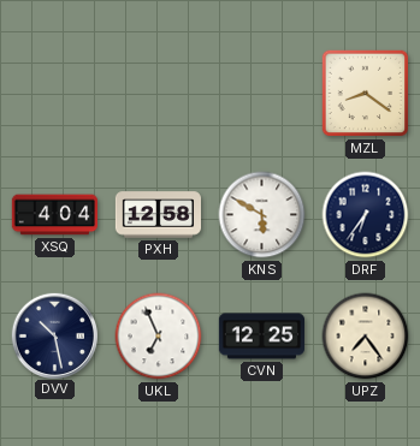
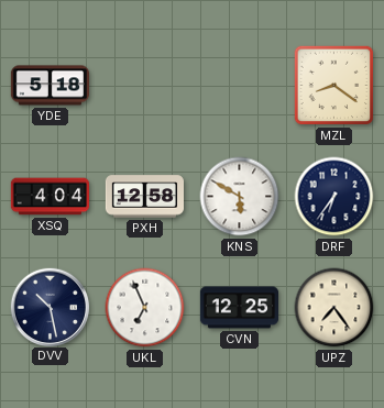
YDE: none -> 5:18 (50, 86)
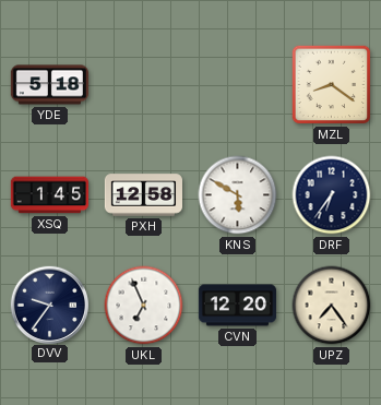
XSQ: 4:04 -> 1:45 (49, 195)
DVV: 10:28 -> 9:36 (49, 305)
CVN: 12:25 -> 12:20 (237, 306)
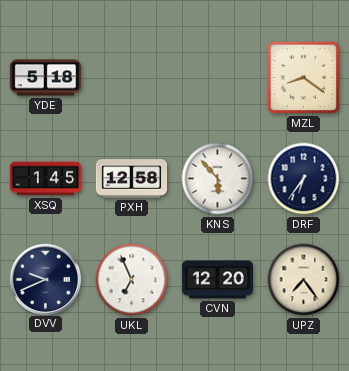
KNS: 5:50 -> 5:53 (218, 179)
DVV: 9:36 -> 9:41 (45, 279)
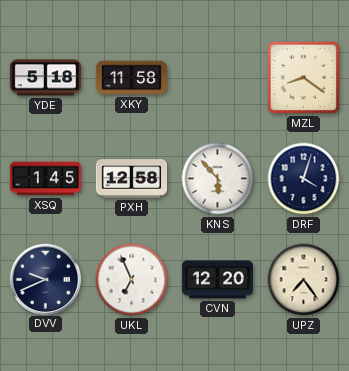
XKY: none -> 11:58 (131, 78)
DRF: 6:36 -> 4:03 (304, 179)
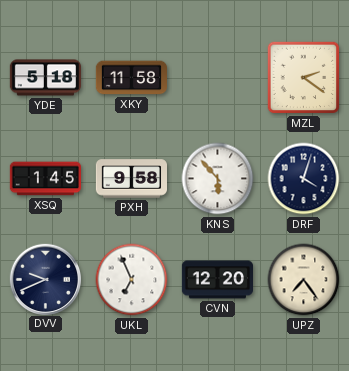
MZL: 8:21 -> 2:21 (304, 78)
PXH: 12:58 -> 9:58 (131, 179)
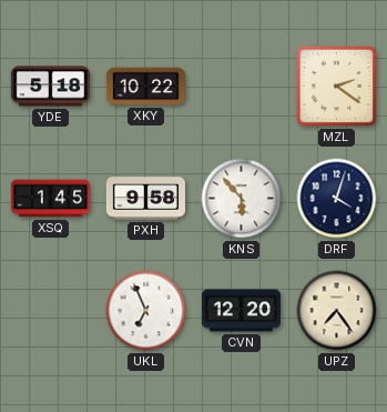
XKY: 11:58 -> 10:22 (145, 87)
DVV: 9:41 -> none (45, 279)
